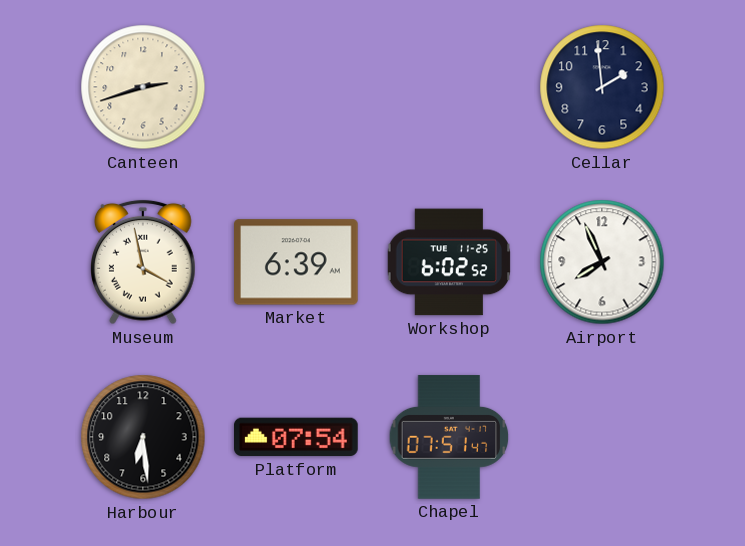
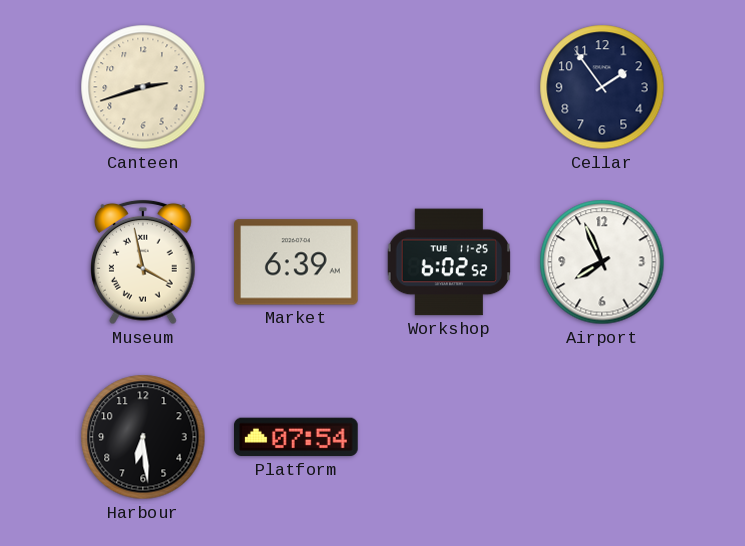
Cellar: 1:59 -> 1:54 (602, 87)
Chapel: 07:51 -> none (449, 437)
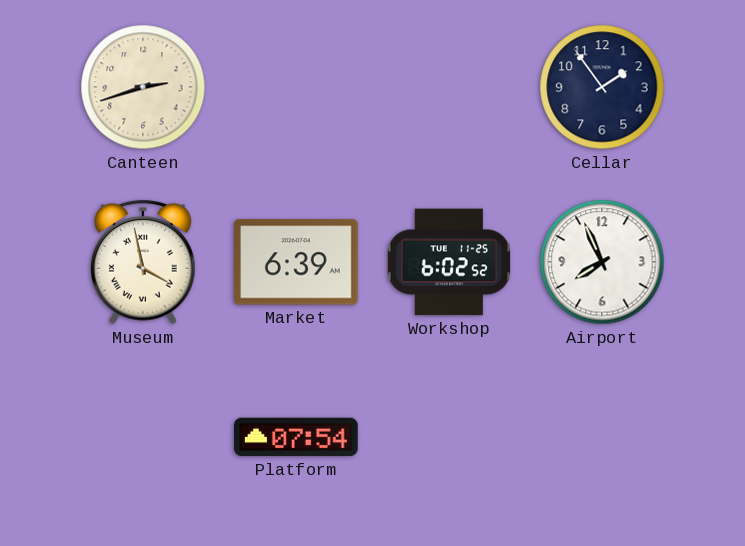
Harbour: 6:29 -> none (143, 437)
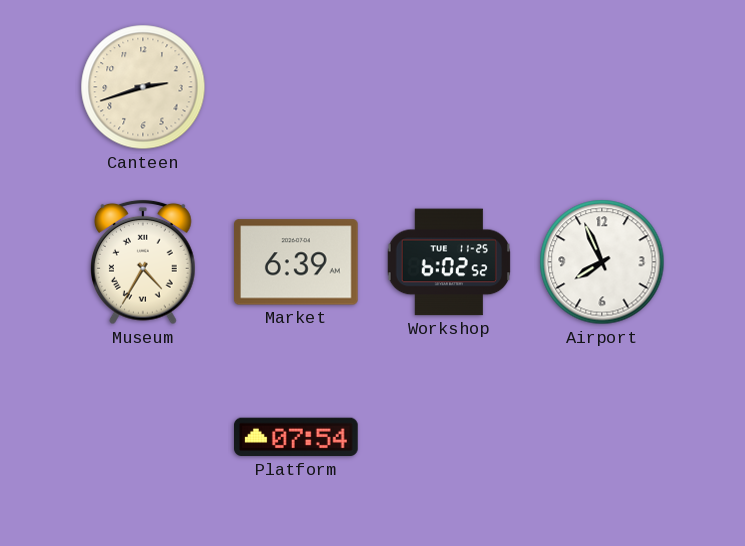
Cellar: 1:54 -> none (602, 87)
Museum: 3:58 -> 4:35 (144, 262)
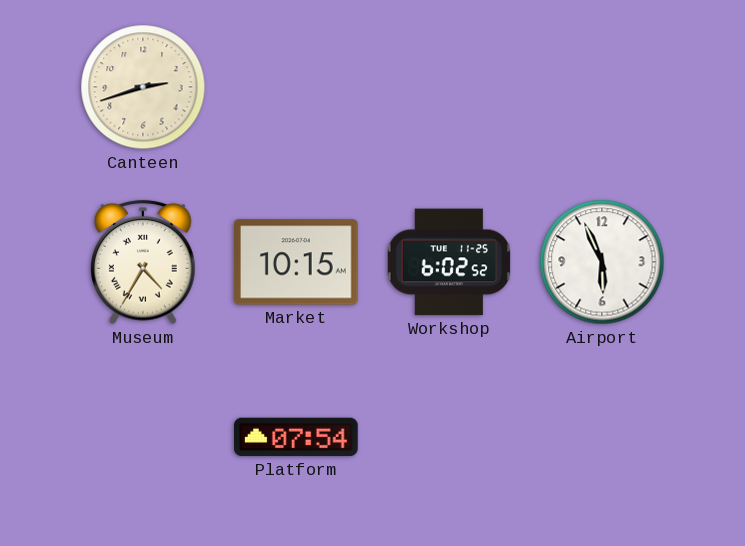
Market: 6:39 -> 10:15 (297, 262)
Airport: 7:56 -> 5:56 (602, 262)
